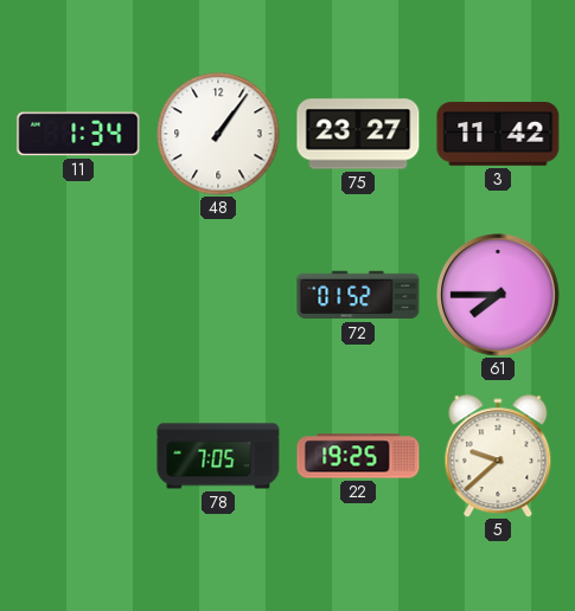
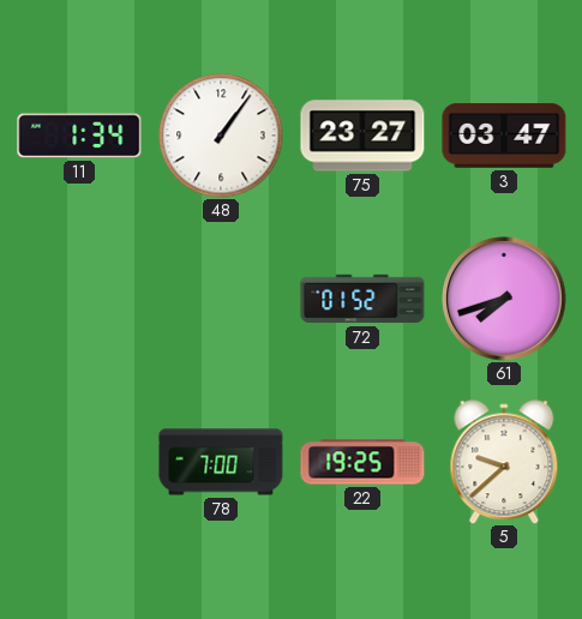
3: 11:42 -> 03:47 (504, 136)
61: 7:45 -> 7:42 (504, 299)
78: 7:05 -> 7:00 (221, 462)
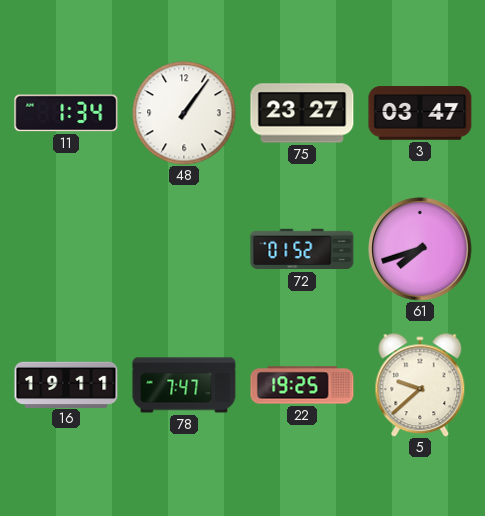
16: none -> 19:11 (66, 384)
78: 7:00 -> 7:47 (184, 385)
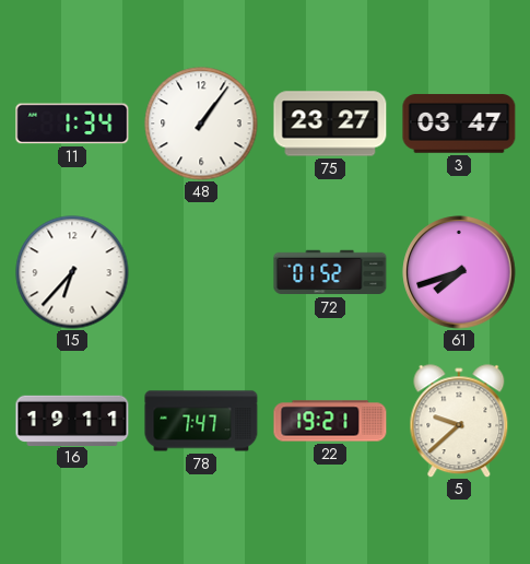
15: none -> 6:37 (72, 272)
22: 19:25 -> 19:21 (330, 421)
